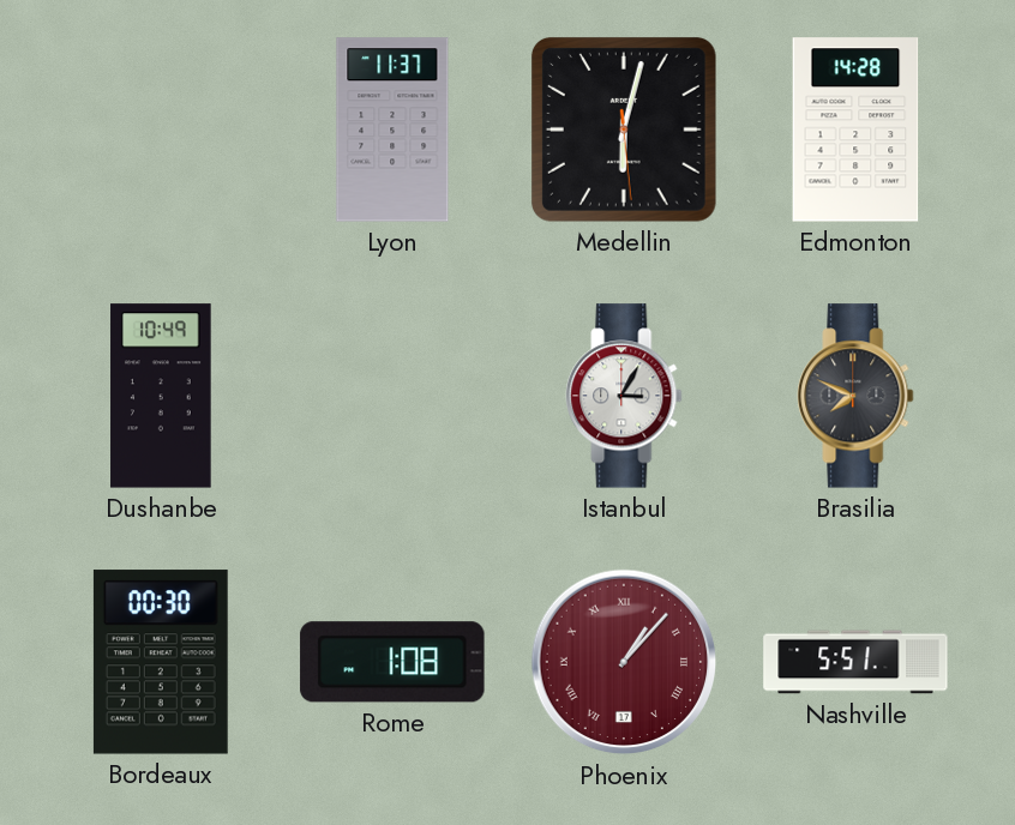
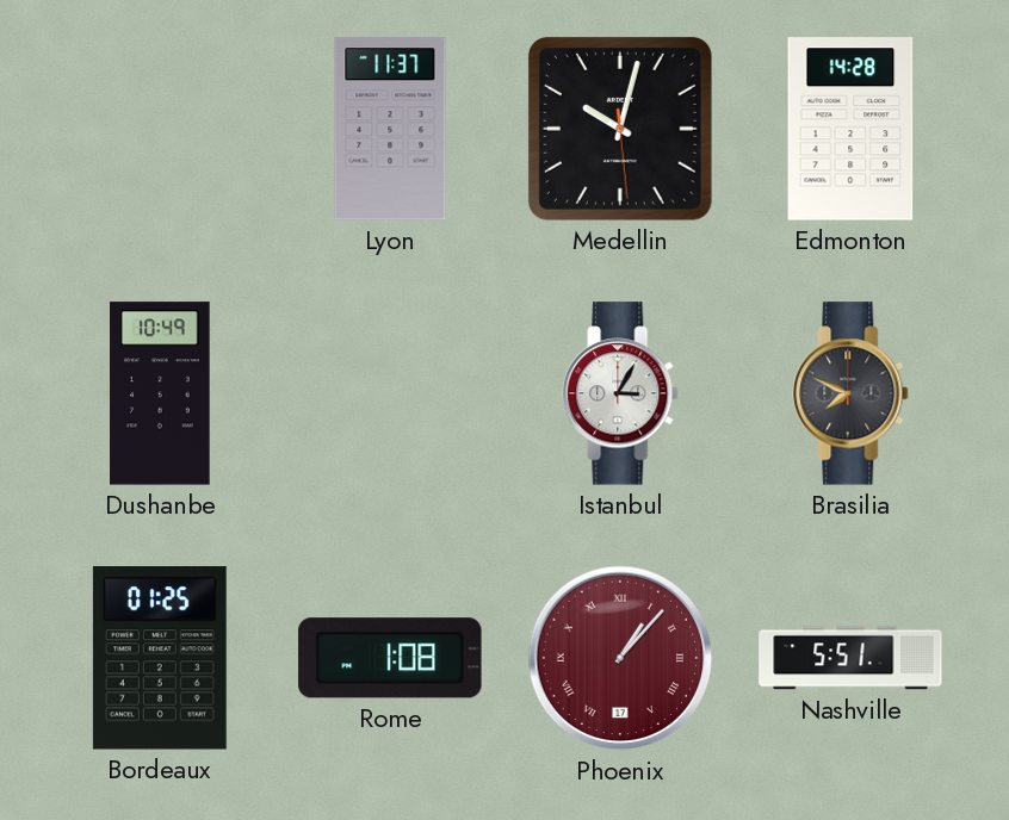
Medellin: 6:02 -> 10:02 (620, 129)
Bordeaux: 00:30 -> 01:25 (160, 658)
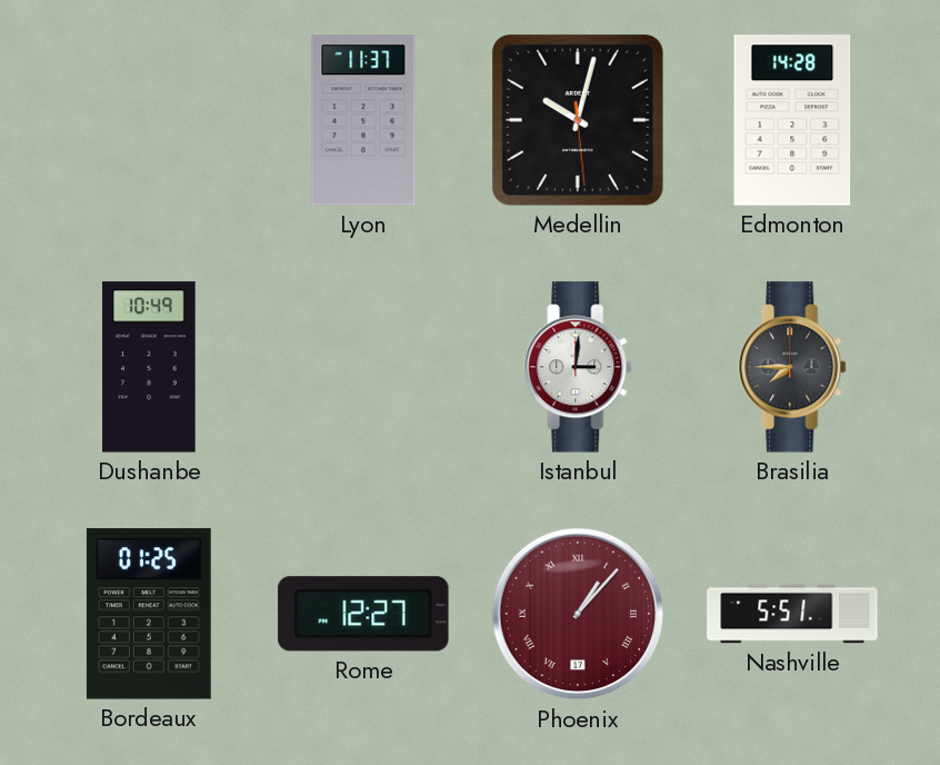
Istanbul: 3:05 -> 3:01 (578, 367)
Brasilia: 7:49 -> 7:45 (792, 367)
Rome: 1:08 -> 12:27 (363, 614)
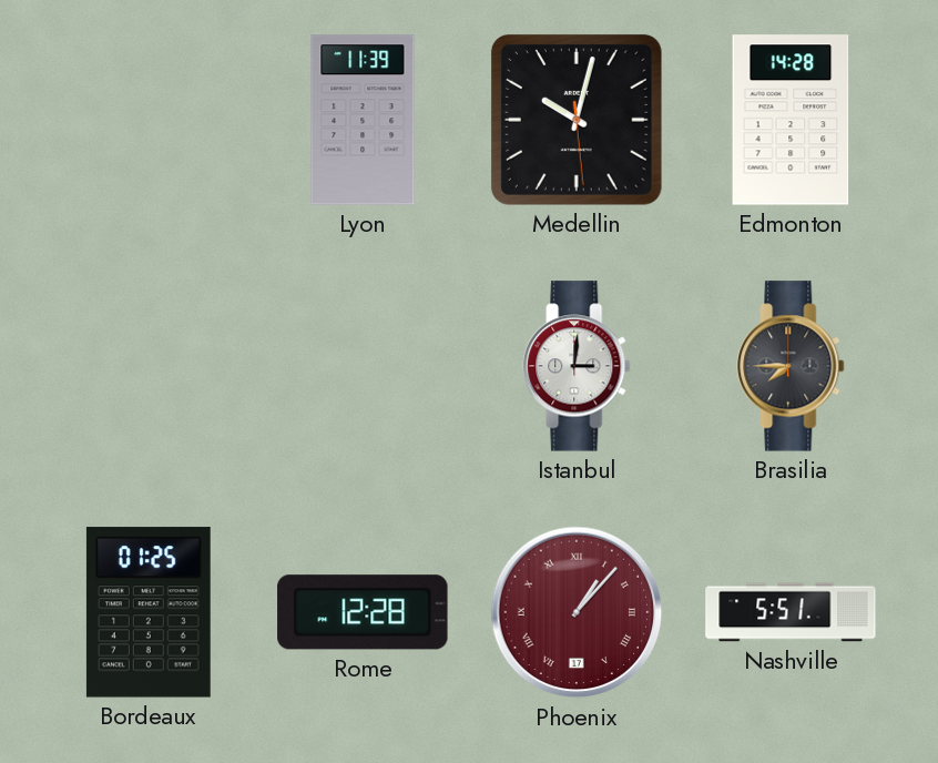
Lyon: 11:37 -> 11:39 (363, 120)
Dushanbe: 10:49 -> none (149, 367)
Rome: 12:27 -> 12:28 (363, 612)
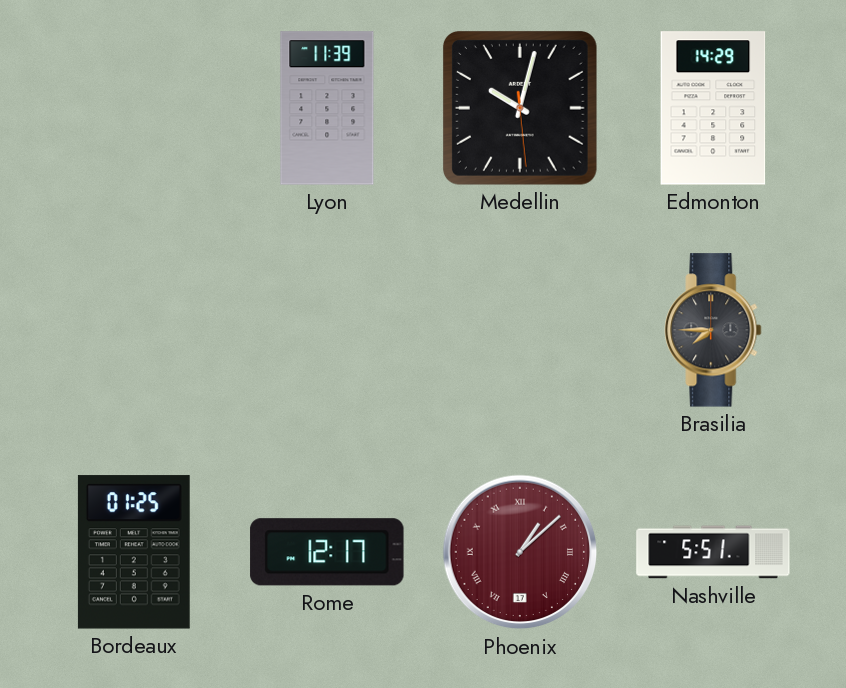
Edmonton: 14:28 -> 14:29 (713, 108)
Istanbul: 3:01 -> none (577, 366)
Rome: 12:28 -> 12:17 (327, 552)
Phoenix: 1:07 -> 1:08 (520, 552)
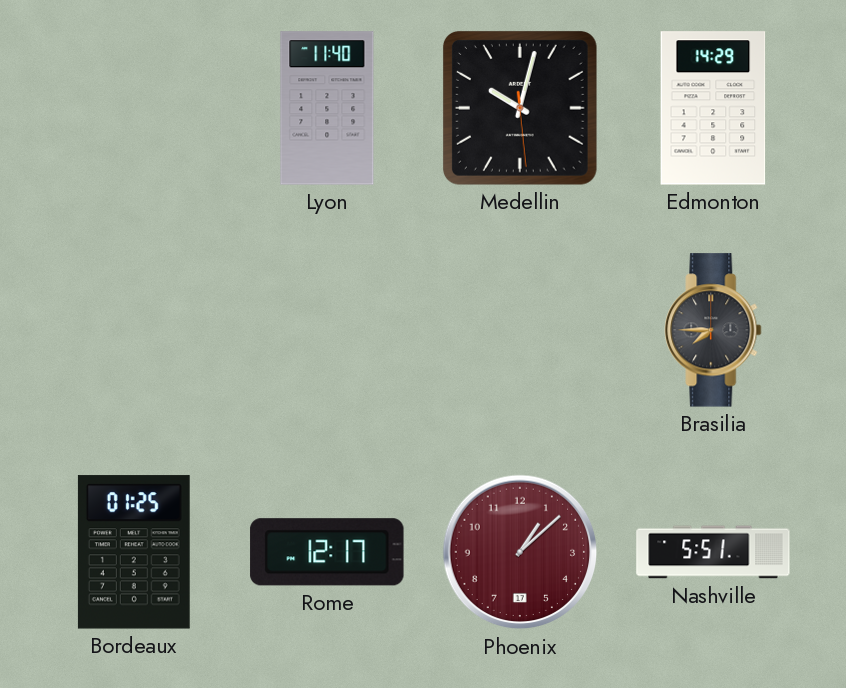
Lyon: 11:39 -> 11:40 (327, 108)
Phoenix numerals: Roman -> Arabic (520, 552)
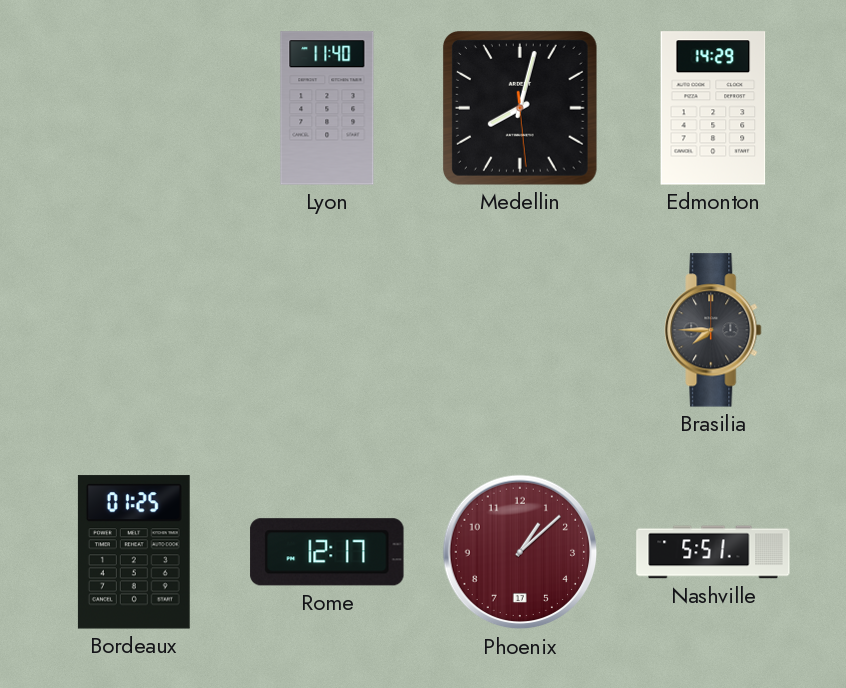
Medellin: 10:02 -> 8:02 (520, 108)
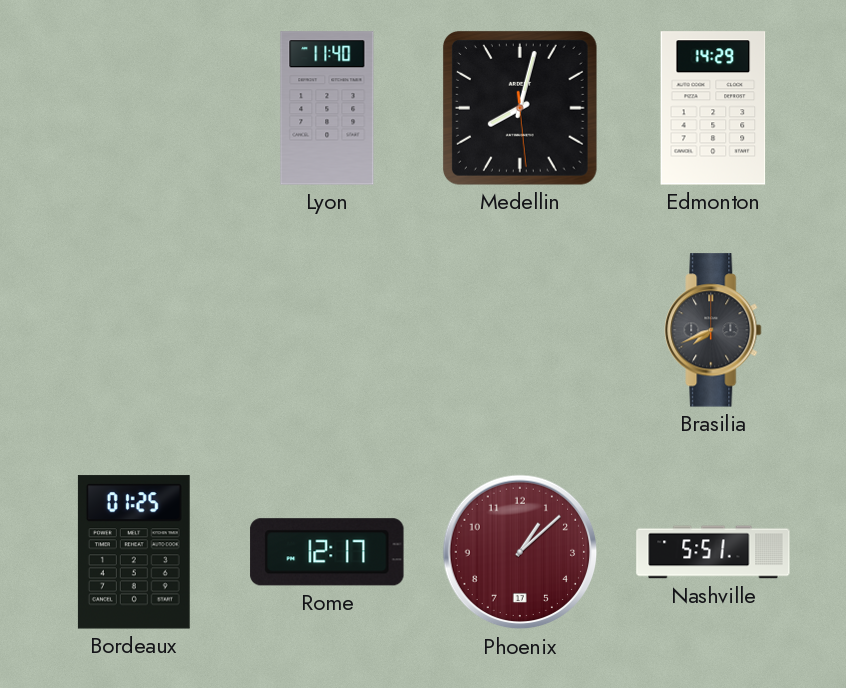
Brasilia: 7:45 -> 7:41 (713, 330)
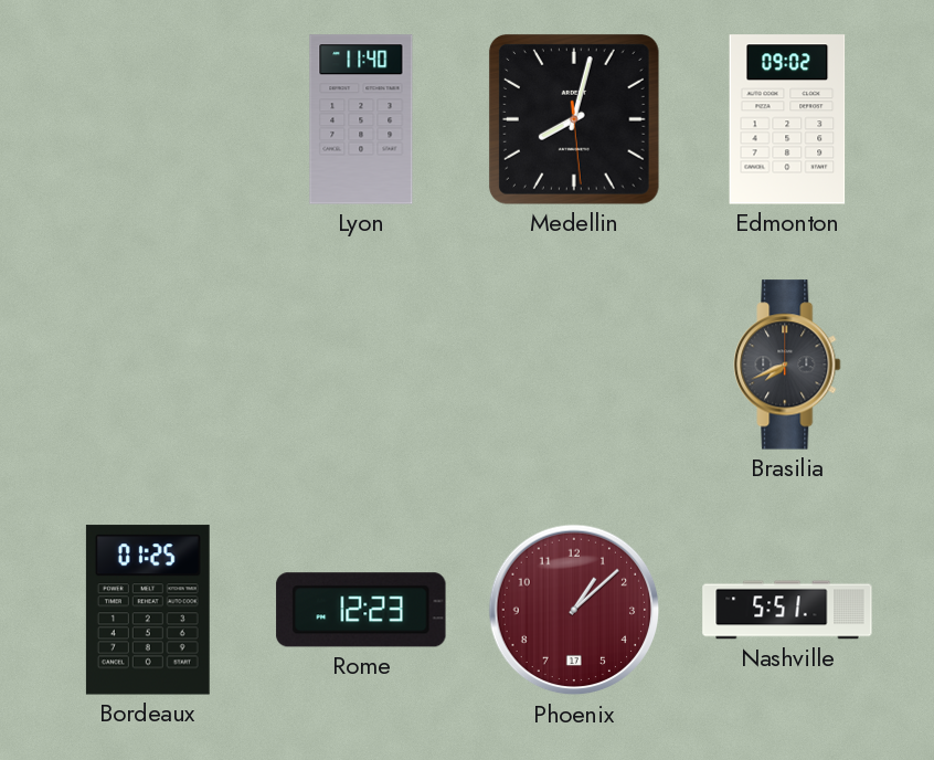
Edmonton: 14:29 -> 09:02 (787, 119)
Rome: 12:17 -> 12:23 (361, 610)
